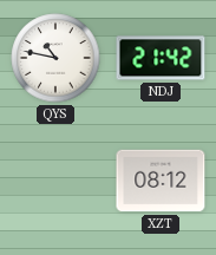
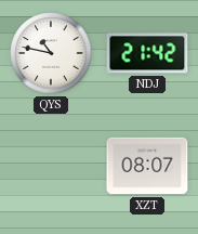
XZT: 08:12 -> 08:07 (147, 166)
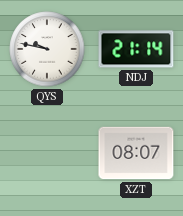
QYS: 10:47 -> 9:47 (47, 49)
NDJ: 21:42 -> 21:14 (136, 49)
